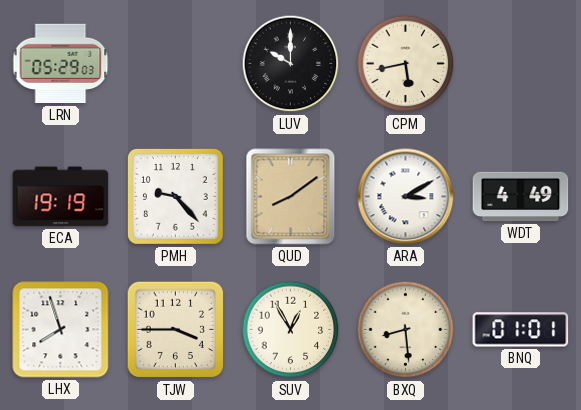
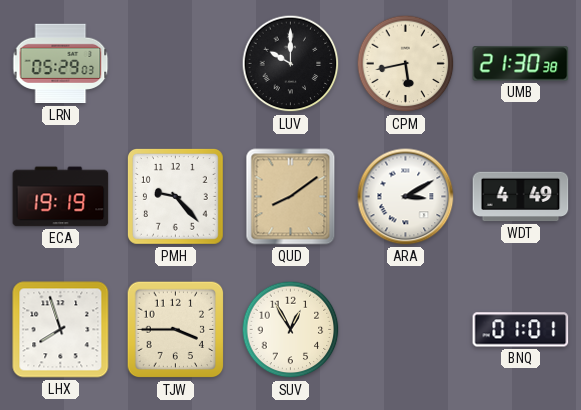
UMB: none -> 21:30 (521, 64)
BXQ: 8:29 -> none (406, 330)
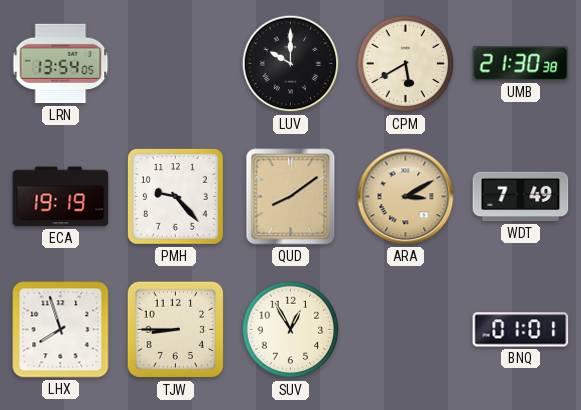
LRN: 05:29 -> 13:54 (61, 64)
CPM: 5:43 -> 5:40 (406, 64)
ARA dial: white -> champagne (406, 197)
WDT: 4:49 -> 7:49 (521, 197)
TJW: 3:45 -> 8:45 (176, 330)
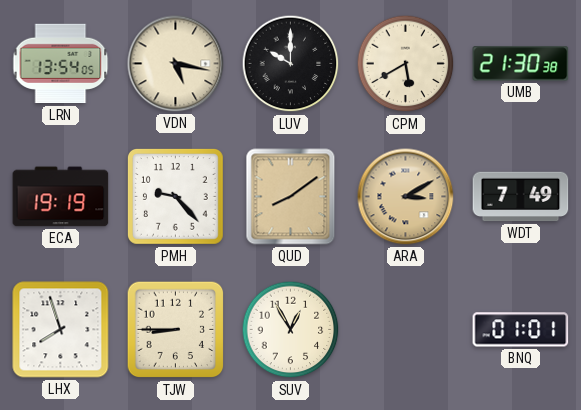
VDN: none -> 5:17 (176, 64)
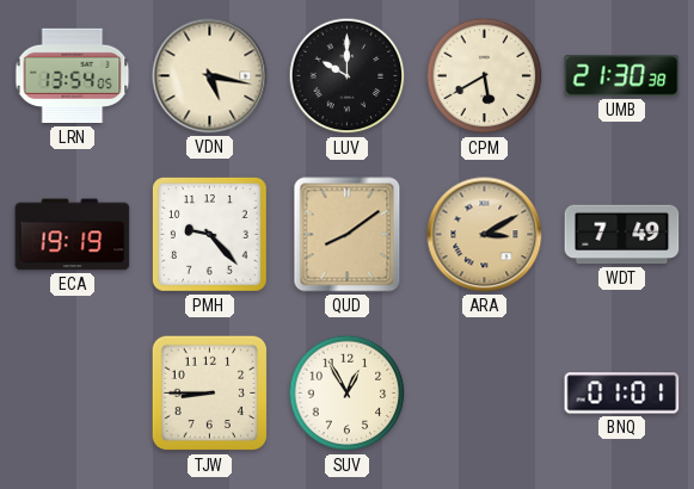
LHX: 7:57 -> none (61, 330)
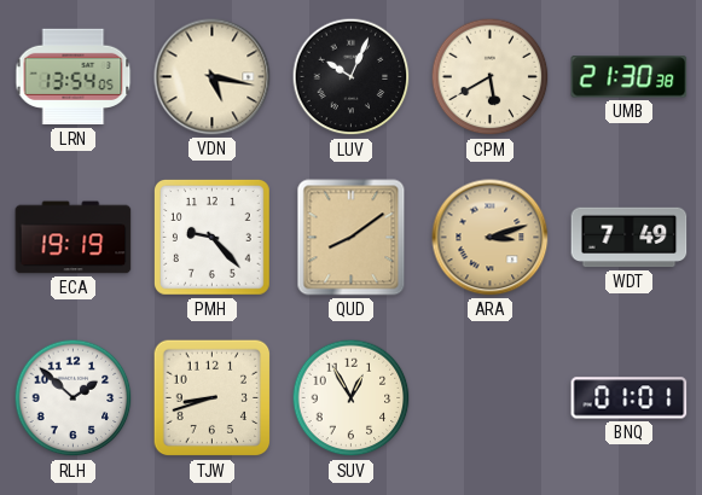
LUV: 10:00 -> 10:04 (352, 77)
ARA: 3:10 -> 3:12 (491, 238)
RLH: none -> 1:52 (74, 398)
TJW: 8:45 -> 8:42 (213, 398)
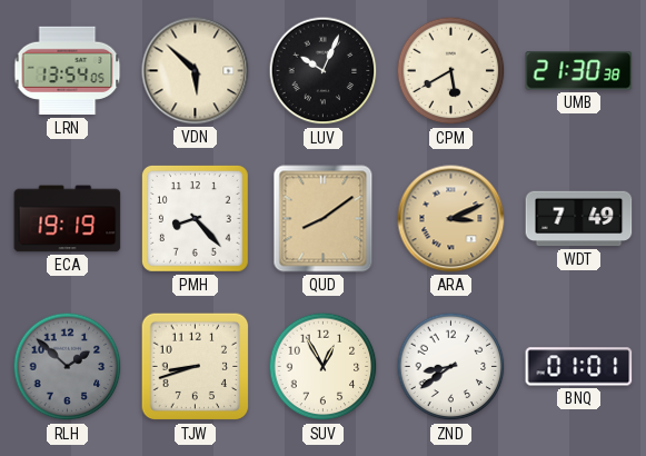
VDN: 5:17 -> 5:52 (196, 71)
PMH: 9:23 -> 8:23 (196, 219)
ARA: 3:12 -> 3:11 (451, 219)
RLH dial: white -> grey (68, 367)
ZND: none -> 8:39 (451, 367)
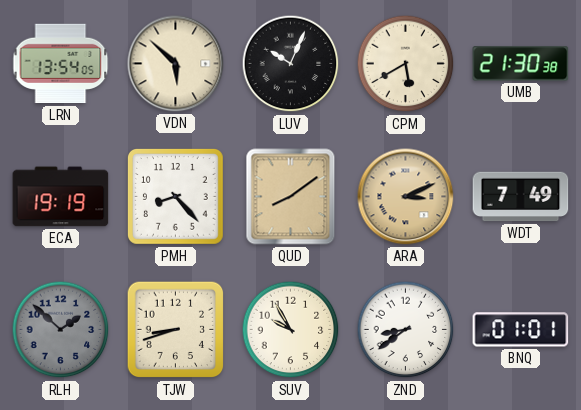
SUV: 12:55 -> 9:55 (291, 330)
